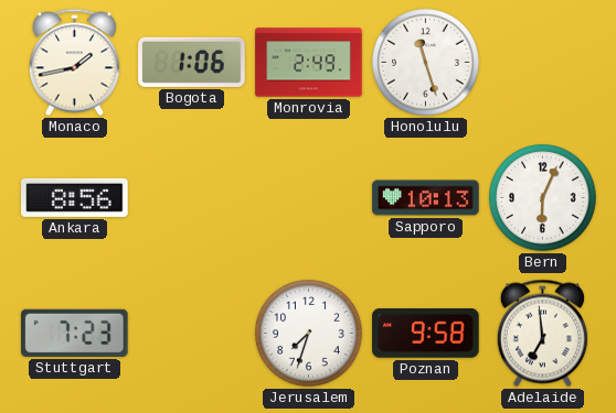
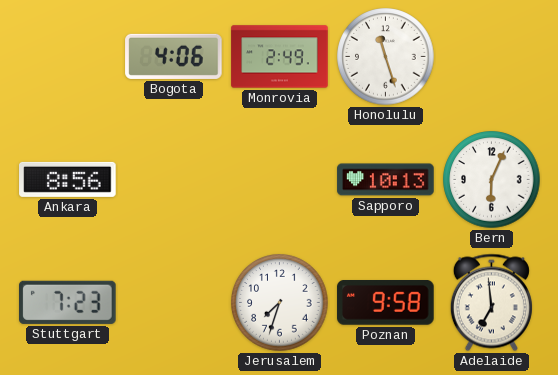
Monaco: 1:43 -> none (74, 63)
Bogota: 1:06 -> 4:06 (174, 56)
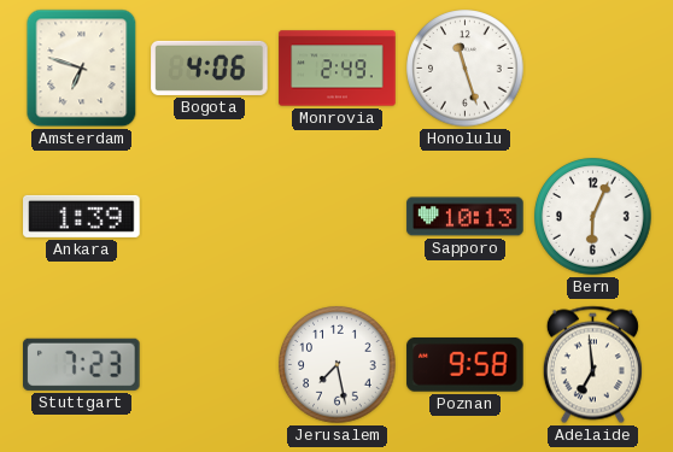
Amsterdam: none -> 6:48 (82, 69)
Ankara: 8:56 -> 1:39 (82, 216)
Jerusalem: 7:33 -> 7:28 (338, 365)
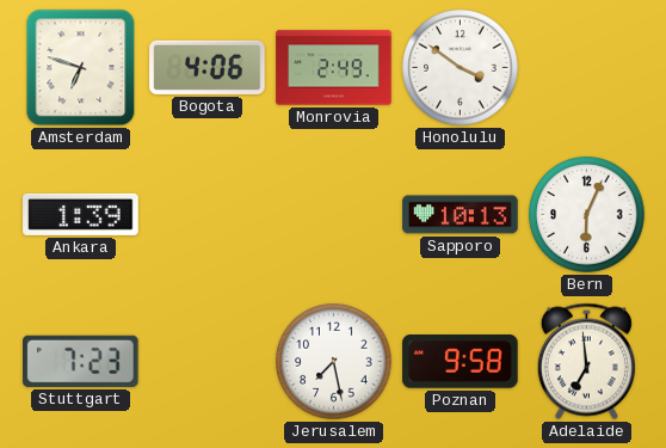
Honolulu: 11:27 -> 3:51 (461, 68)
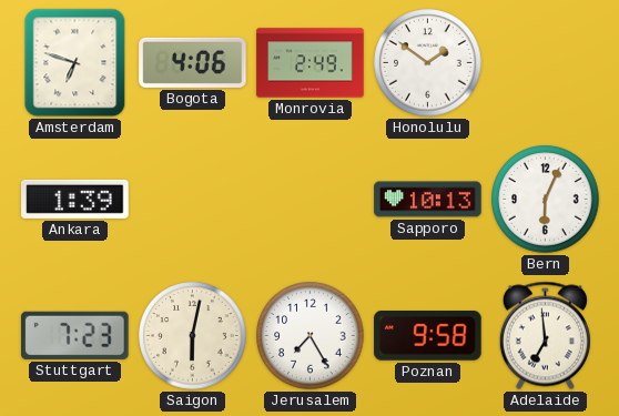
Honolulu: 3:51 -> 1:51 (428, 63)
Saigon: none -> 6:02 (193, 336)
Jerusalem: 7:28 -> 7:25 (311, 336)
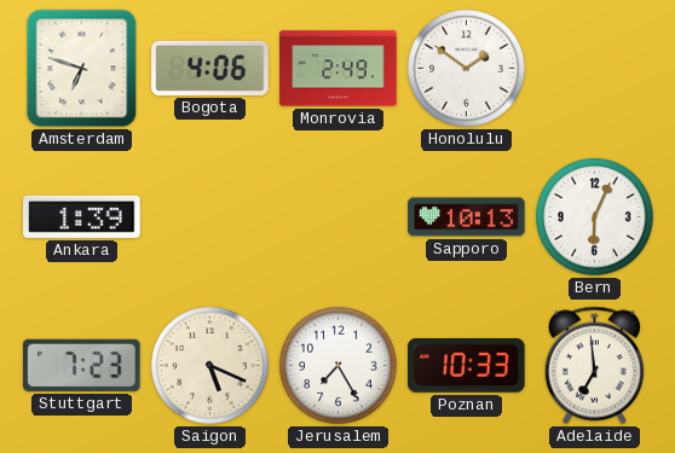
Saigon: 6:02 -> 5:19 (210, 366)
Poznan: 9:58 -> 10:33 (467, 366)
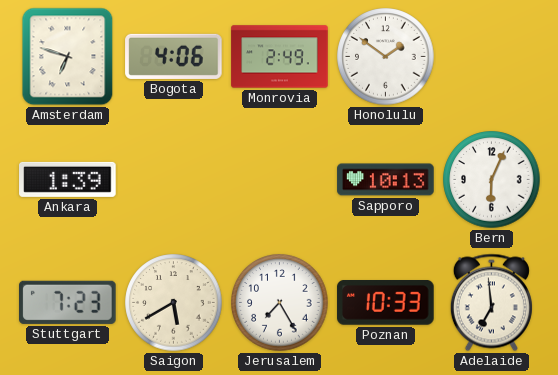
Saigon: 5:19 -> 5:40 (174, 303)
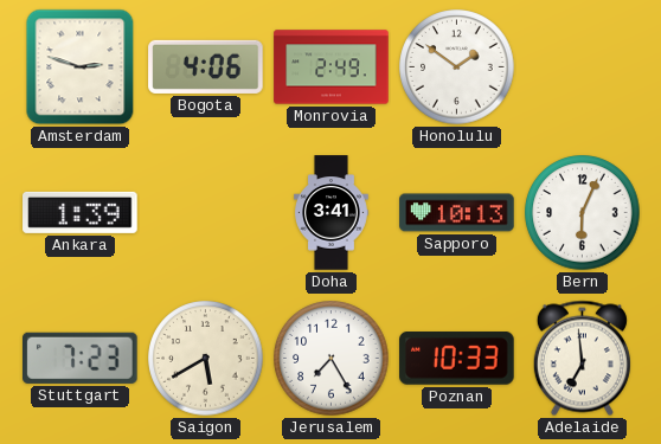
Amsterdam: 6:48 -> 2:48 (81, 67)
Doha: none -> 3:41 (332, 213)
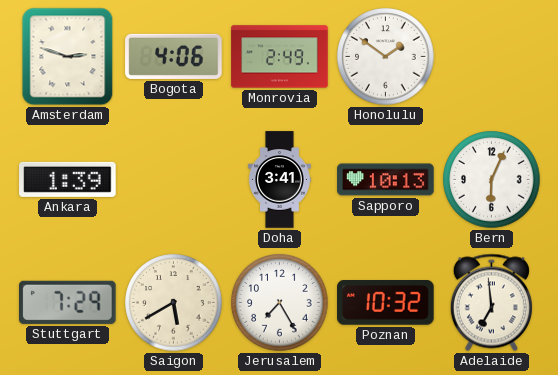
Stuttgart: 7:23 -> 7:29 (68, 302)
Poznan: 10:33 -> 10:32 (386, 303)
